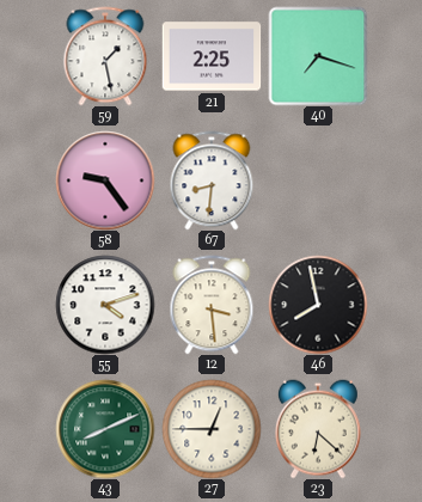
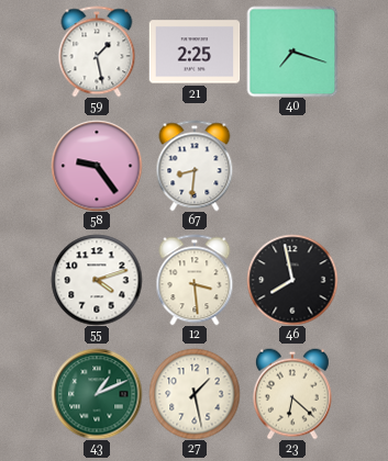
43: 8:11 -> 1:11 (97, 394)
27: 12:45 -> 1:28 (195, 394)
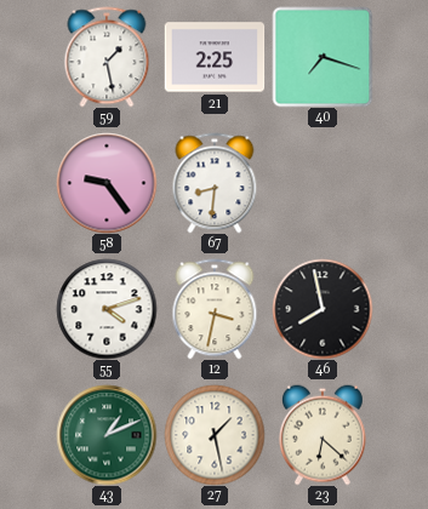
12: 3:29 -> 3:32 (215, 309)
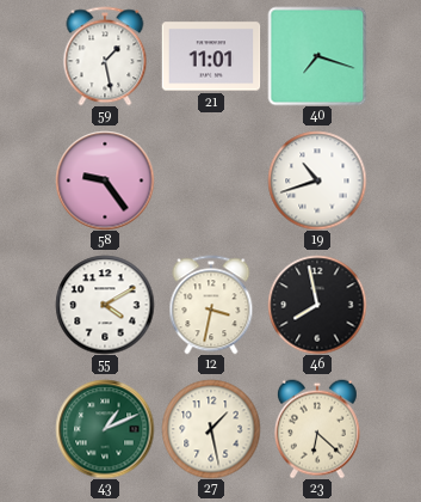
21: 2:25 -> 11:01 (211, 56)
67: 8:31 -> none (215, 183)
19: none -> 10:42 (317, 180)
55: 4:12 -> 4:10 (105, 305)
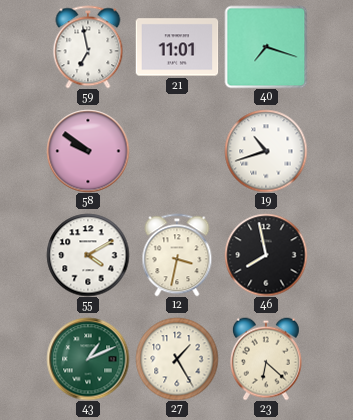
59: 1:28 -> 6:58 (88, 47)
58: 9:24 -> 9:51 (88, 151)
27: 1:28 -> 1:25 (177, 359)
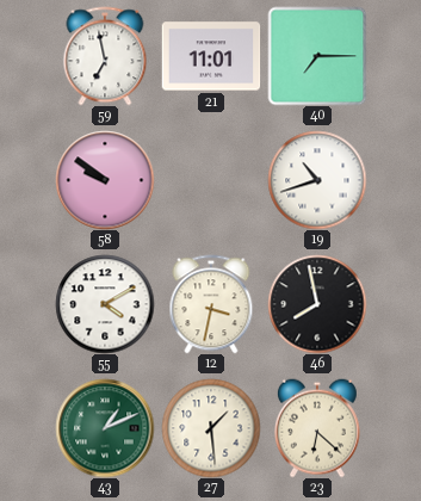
40: 7:18 -> 7:15 (317, 56)
27: 1:25 -> 1:29 (211, 428)
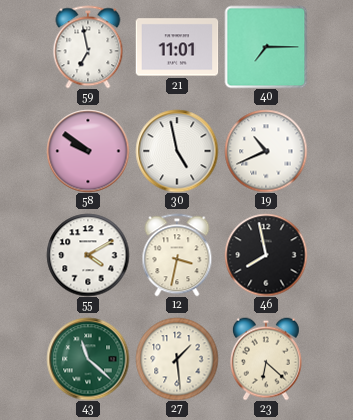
30: none -> 4:58 (177, 151)
19: 10:42 -> 10:41 (266, 151)
43: 1:11 -> 11:22 (88, 359)
